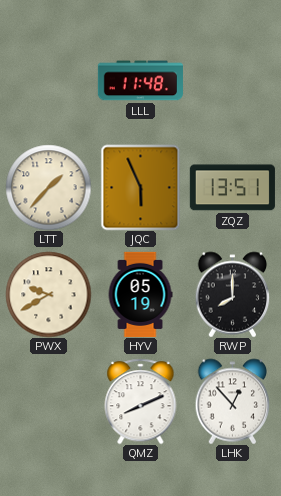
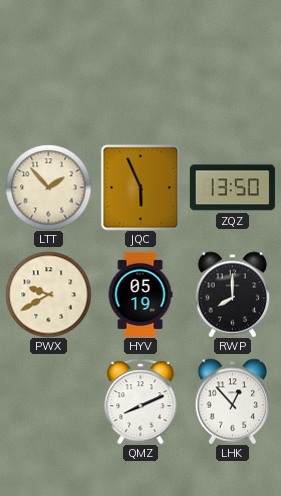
LLL: 11:48 -> none (140, 81)
LTT: 1:37 -> 1:53 (48, 187)
ZQZ: 13:51 -> 13:50 (232, 188)
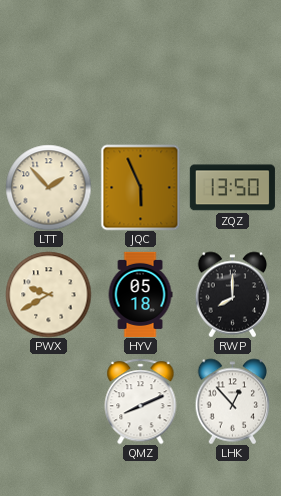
HYV: 05:19 -> 05:18 (140, 294)
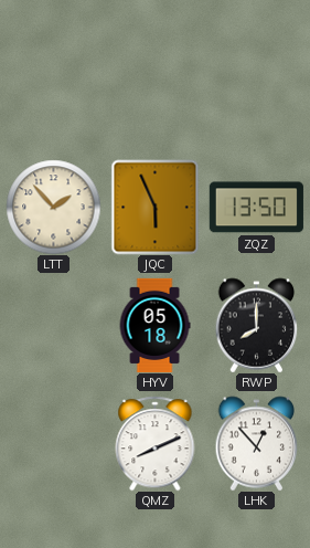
PWX: 9:40 -> none (48, 294)
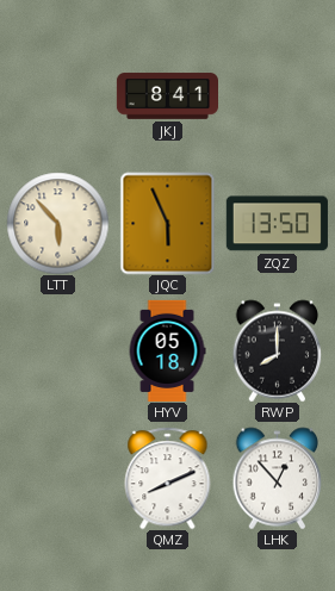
JKJ: none -> 8:41 (167, 97)
LTT: 1:53 -> 5:53 (57, 223)
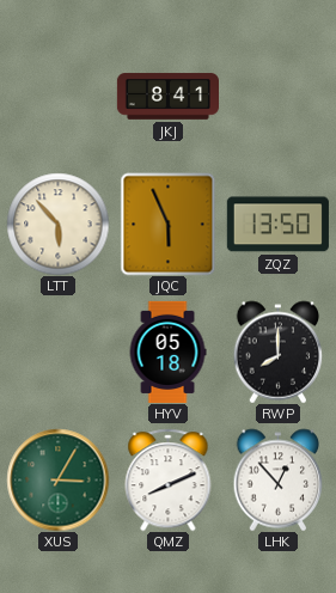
XUS: none -> 3:05 (57, 479)
